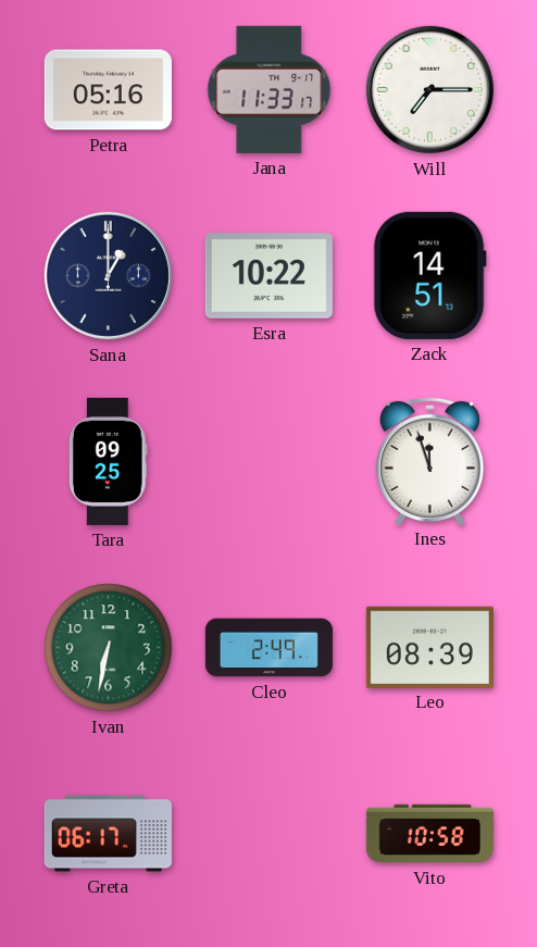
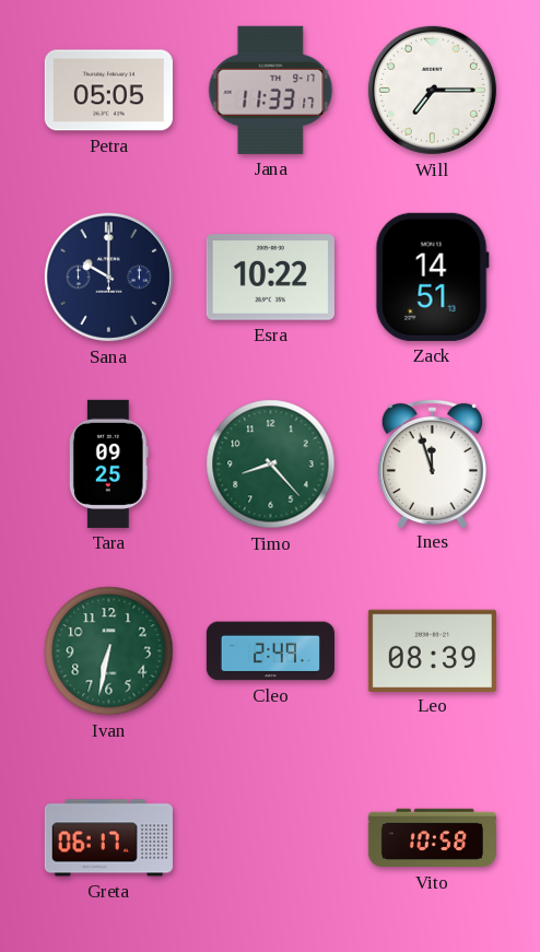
Petra: 05:16 -> 05:05 (108, 91)
Sana: 1:00 -> 10:00 (108, 277)
Timo: none -> 8:23 (271, 465)
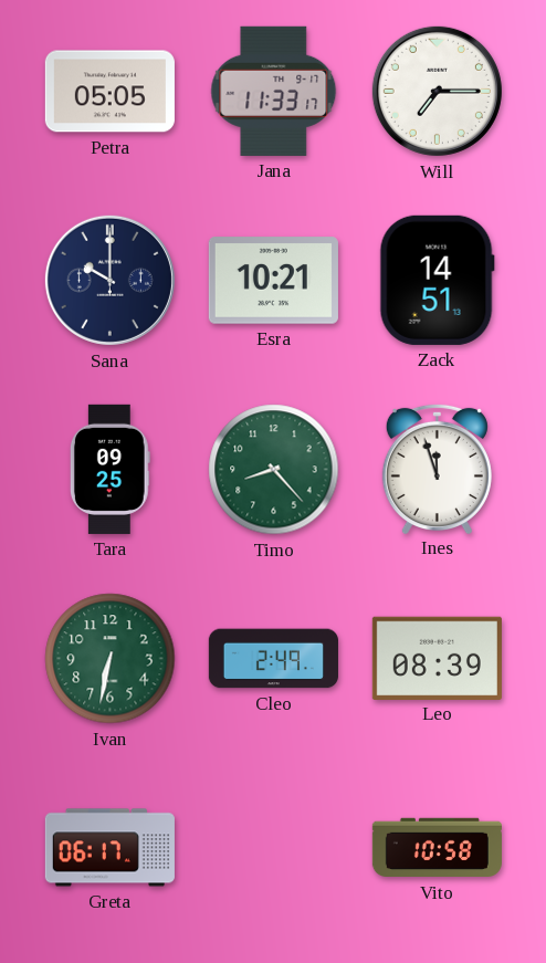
Esra: 10:22 -> 10:21 (273, 281)
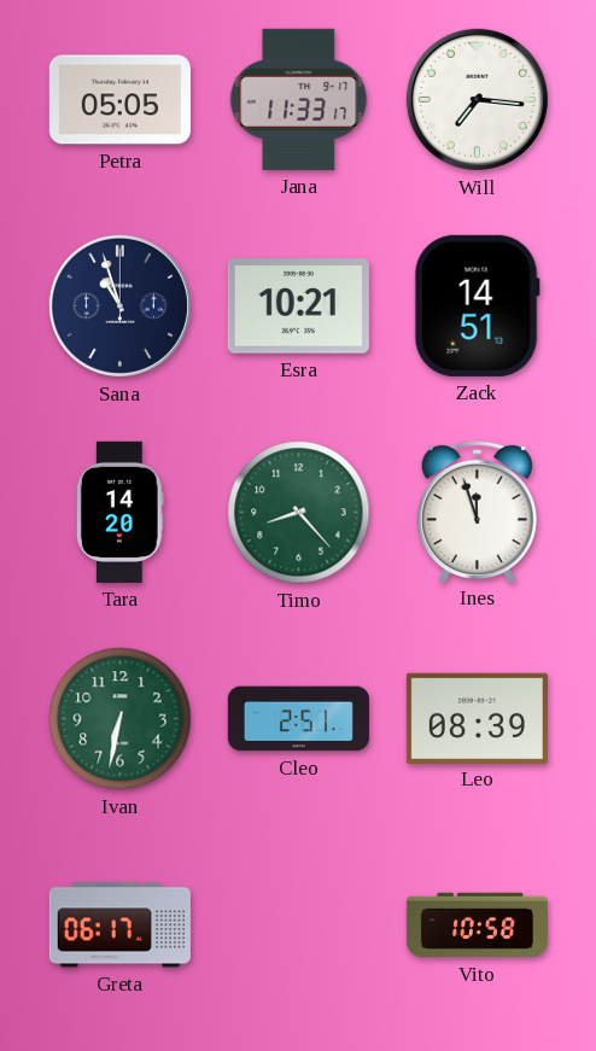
Will: 7:15 -> 7:16 (477, 99)
Sana: 10:00 -> 10:57 (119, 305)
Tara: 09:25 -> 14:20 (119, 512)
Cleo: 2:49 -> 2:51 (298, 719)
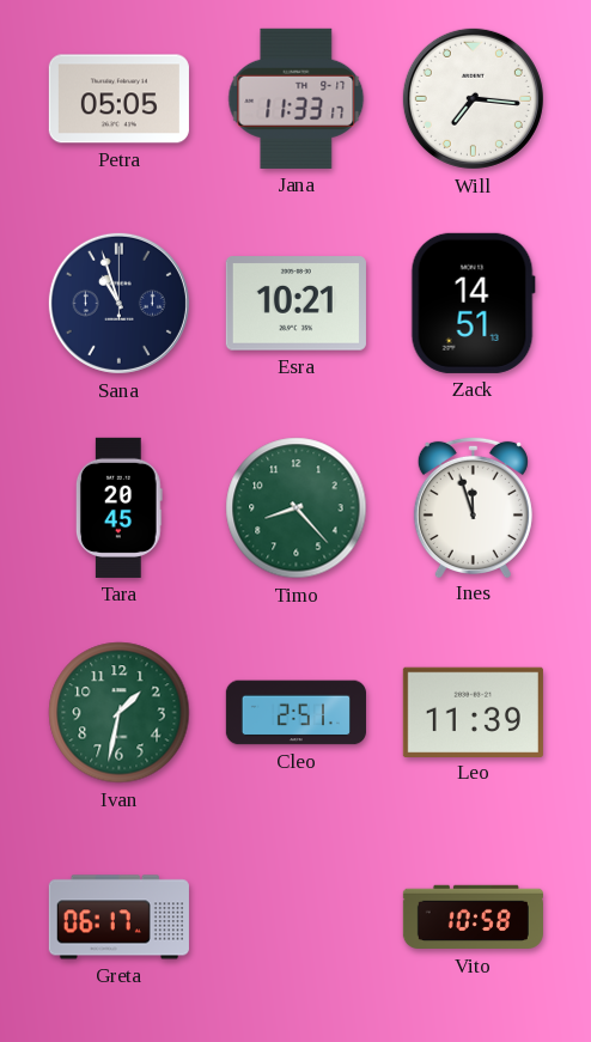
Tara: 14:20 -> 20:45 (118, 507)
Ivan: 6:32 -> 1:32 (120, 713)
Leo: 08:39 -> 11:39 (473, 712)
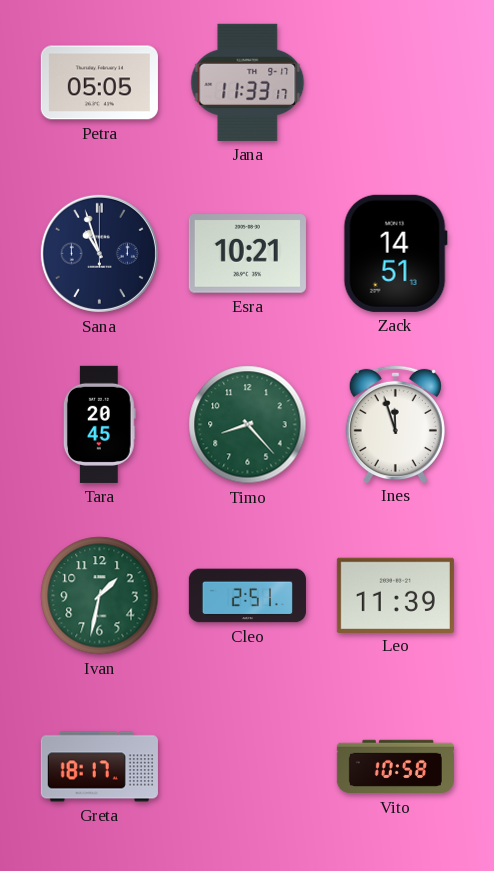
Will: 7:16 -> none (473, 98)
Greta: 06:17 -> 18:17 (99, 767)
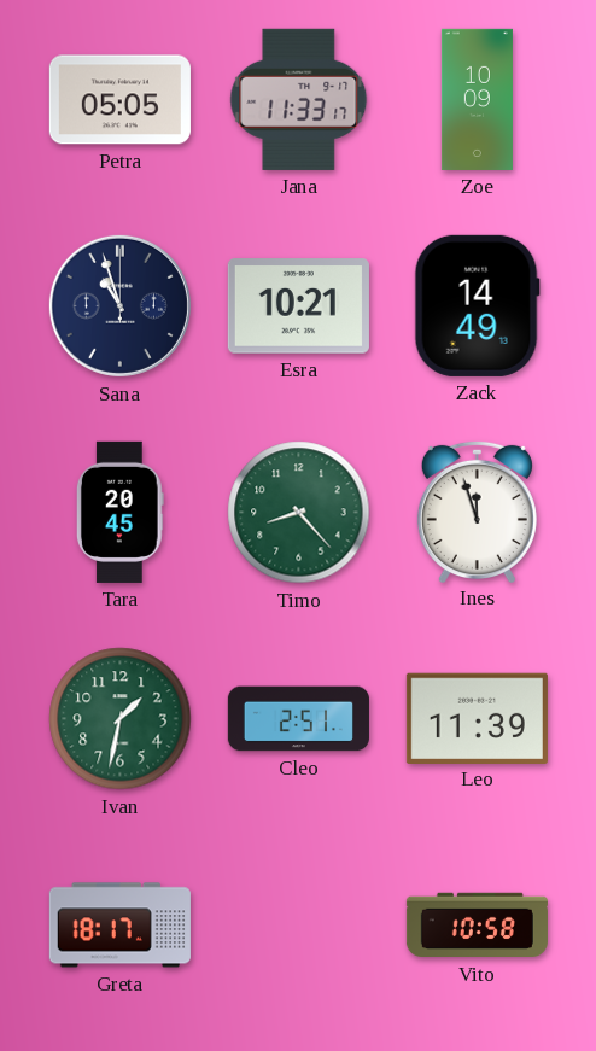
Zoe: none -> 10:09 (477, 99)
Zack: 14:51 -> 14:49 (477, 305)
